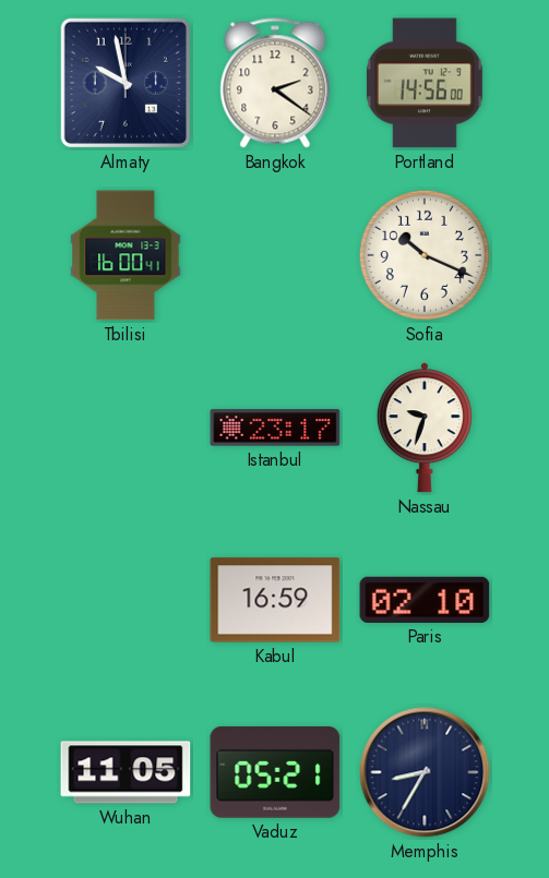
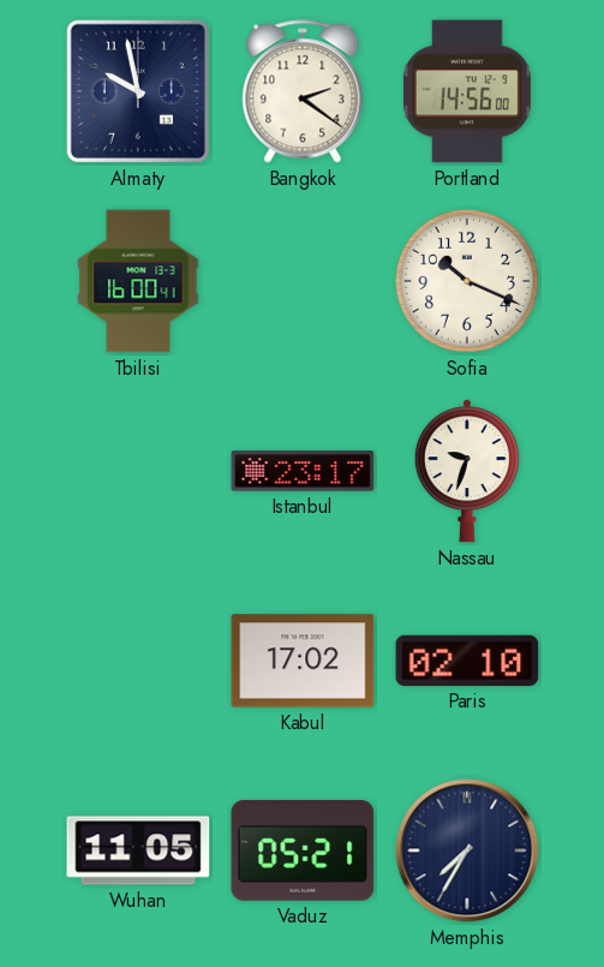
Kabul: 16:59 -> 17:02 (303, 661)
Memphis: 8:35 -> 7:35 (467, 850)
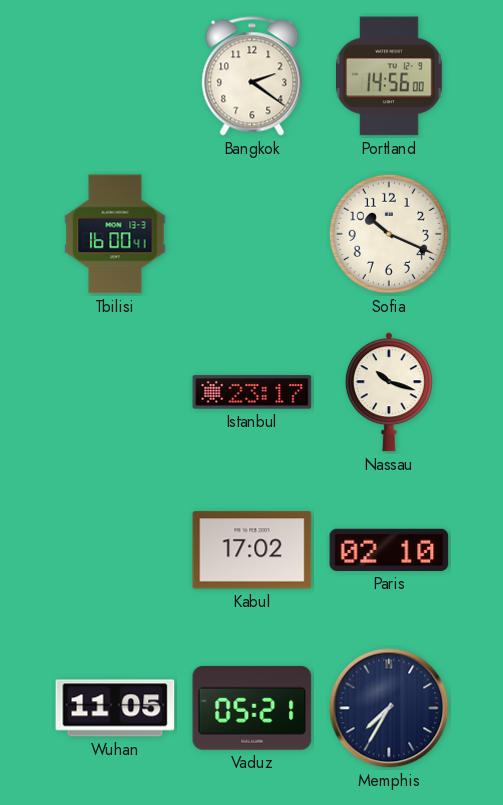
Almaty: 9:58 -> none (138, 91)
Nassau: 9:33 -> 10:18 (389, 392)
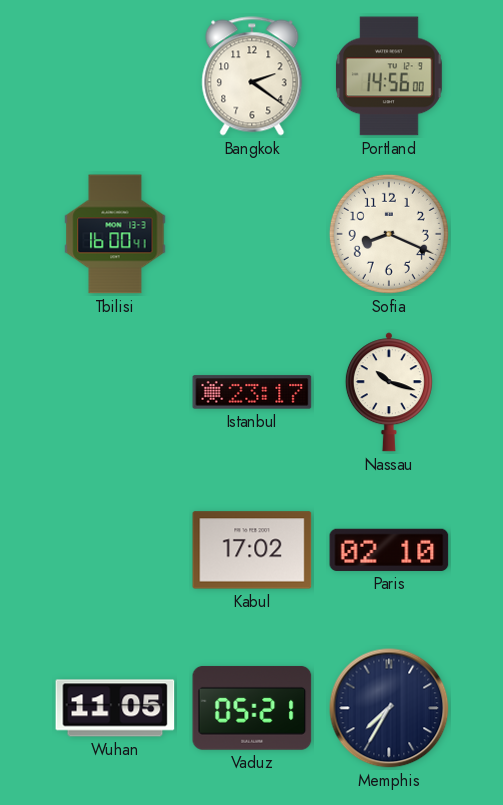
Sofia: 10:19 -> 8:19 (389, 234)
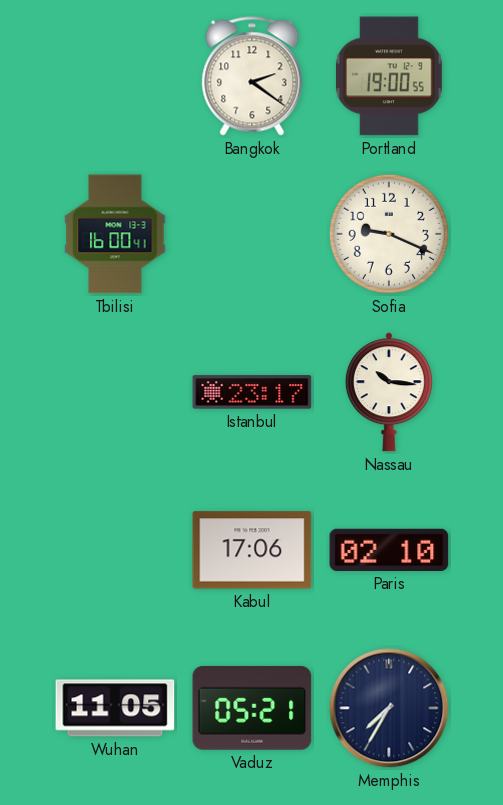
Portland: 14:56 -> 19:00 (389, 76)
Sofia: 8:19 -> 9:19 (389, 234)
Nassau: 10:18 -> 10:16 (389, 392)
Kabul: 17:02 -> 17:06 (252, 550)
